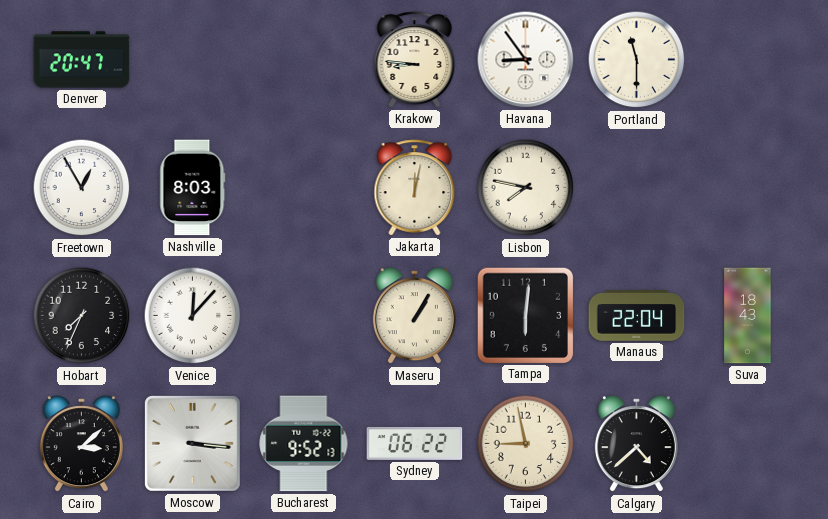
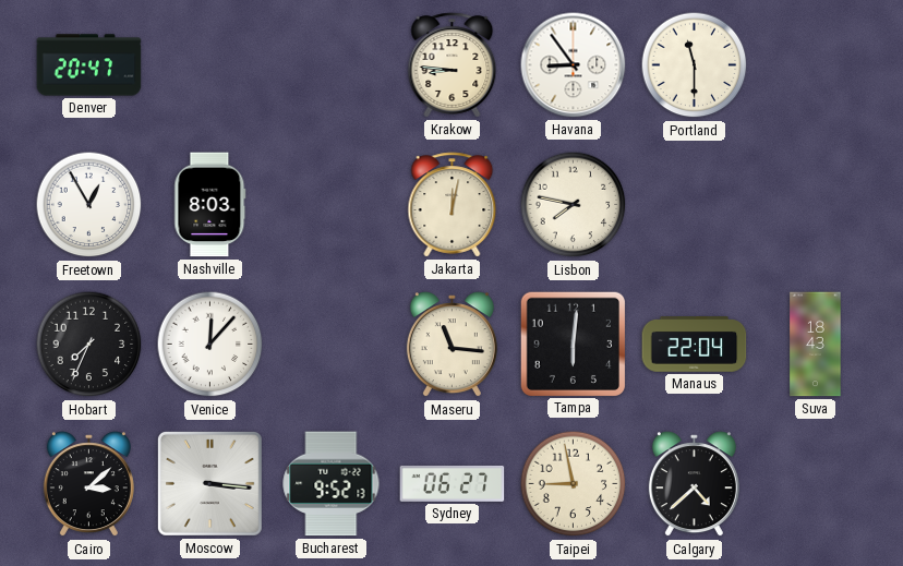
Maseru: 1:05 -> 11:16 (451, 345)
Sydney: 06:22 -> 06:27 (453, 483)
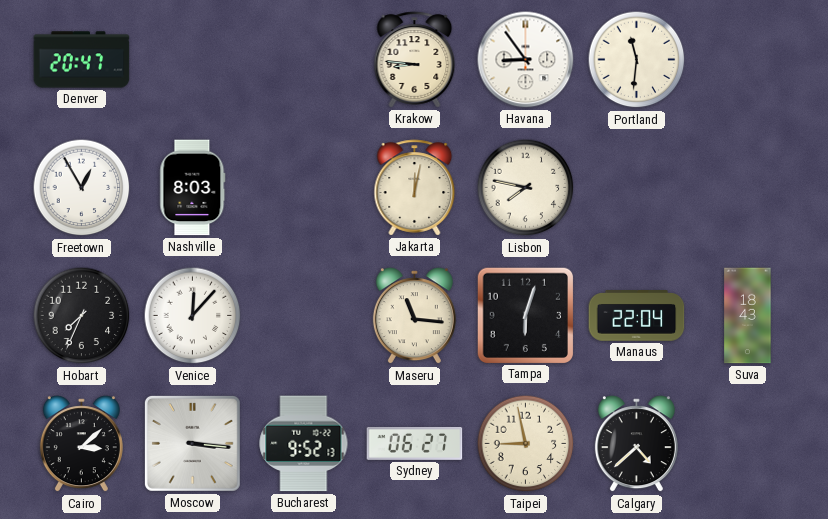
Portland: 11:30 -> 11:31 (637, 60)
Tampa: 6:01 -> 6:03 (525, 315)
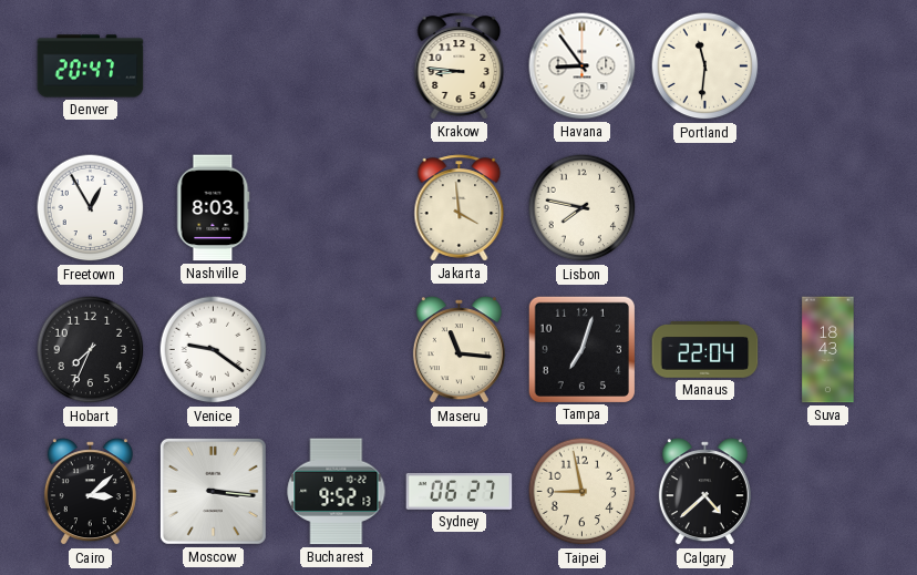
Jakarta: 12:02 -> 3:59 (460, 208)
Venice: 12:07 -> 9:21 (214, 350)
Tampa: 6:03 -> 7:03 (581, 349)
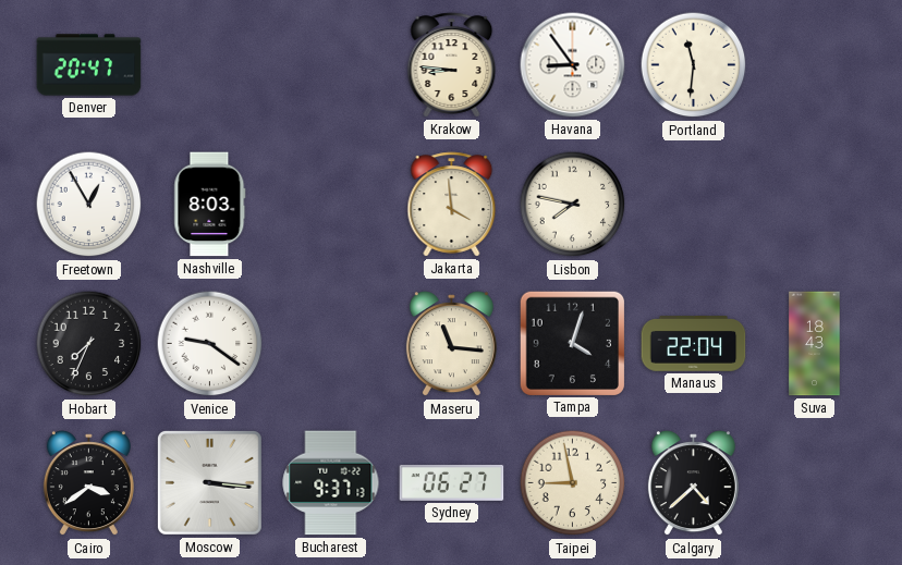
Tampa: 7:03 -> 4:03 (572, 343)
Cairo: 3:08 -> 3:39 (88, 483)
Bucharest: 9:52 -> 9:37 (331, 483)
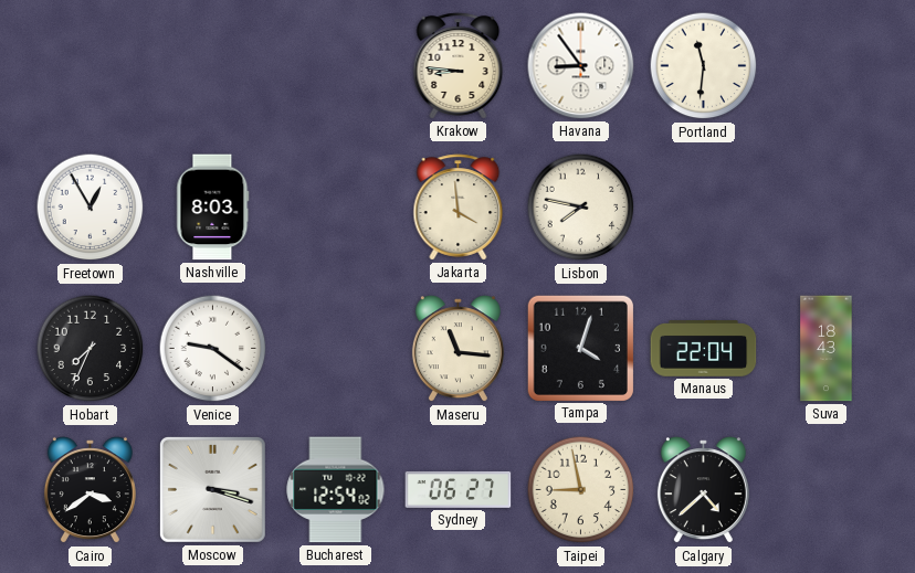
Denver: 20:47 -> none (89, 65)
Moscow: 3:16 -> 3:18 (212, 489)
Bucharest: 9:37 -> 12:54 (336, 490)
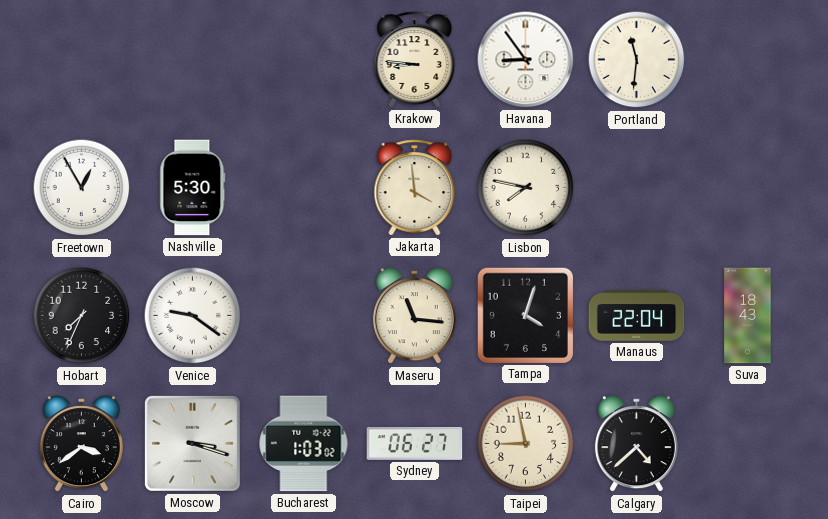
Nashville: 8:03 -> 5:30 (193, 188)
Bucharest: 12:54 -> 1:03 (304, 444)
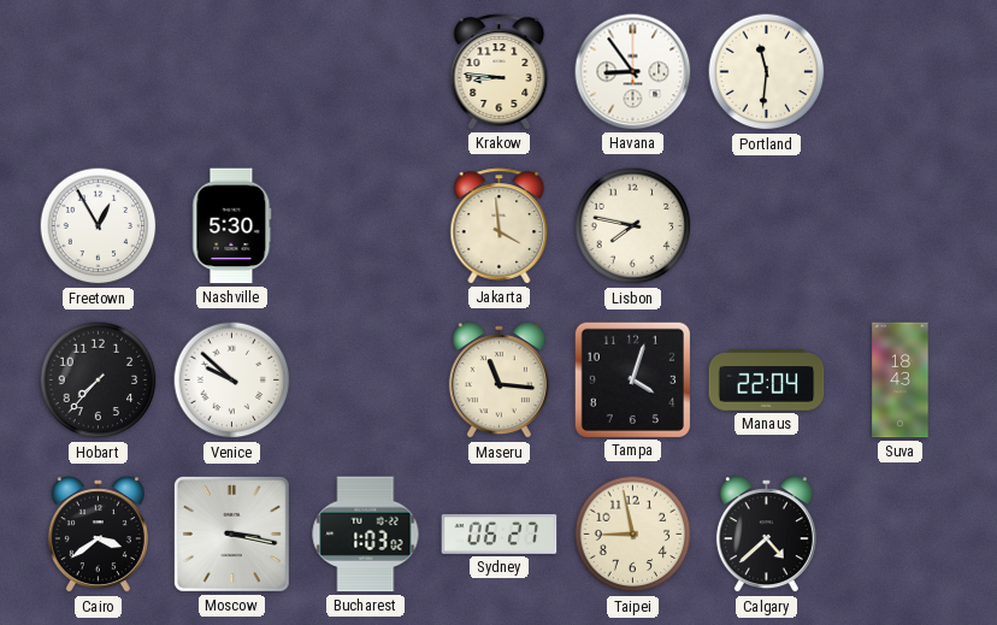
Hobart: 7:34 -> 7:37 (99, 381)
Venice: 9:21 -> 9:52 (232, 381)
Moscow: 3:18 -> 3:17 (231, 533)
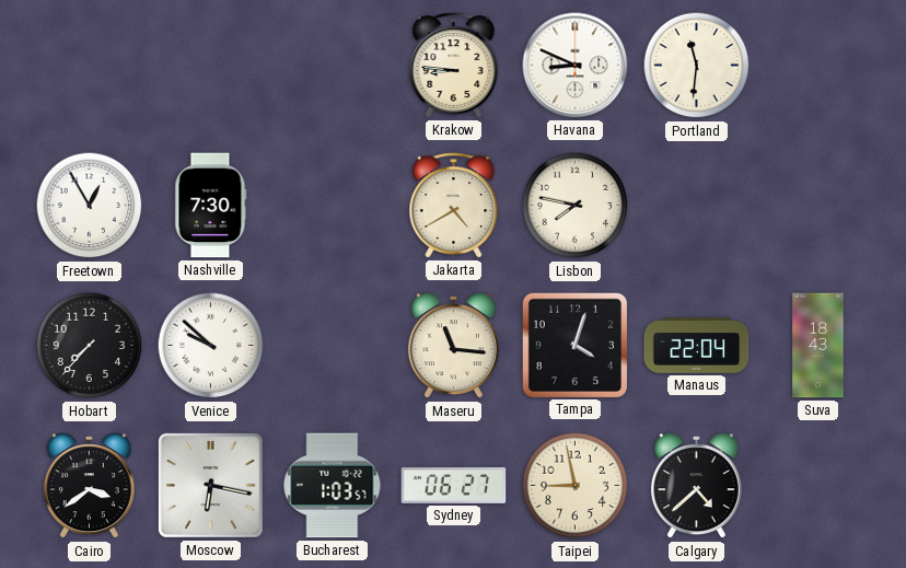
Havana: 8:54 -> 8:49 (576, 66)
Nashville: 5:30 -> 7:30 (211, 206)
Jakarta: 3:59 -> 4:40 (454, 206)
Moscow: 3:17 -> 6:17 (210, 485)
Bucharest: 1:03:02 -> 1:03:57 (333, 486)
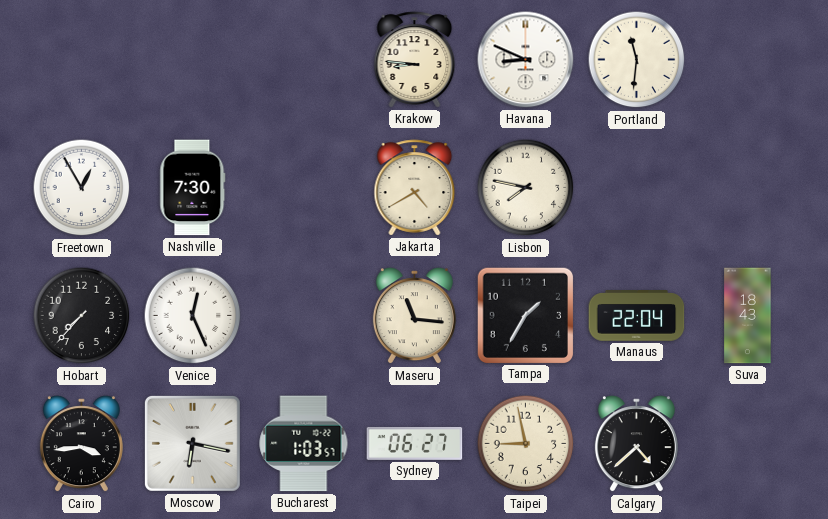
Venice: 9:52 -> 12:26 (193, 316)
Tampa: 4:03 -> 1:35 (525, 315)
Cairo: 3:39 -> 3:44 (81, 444)
